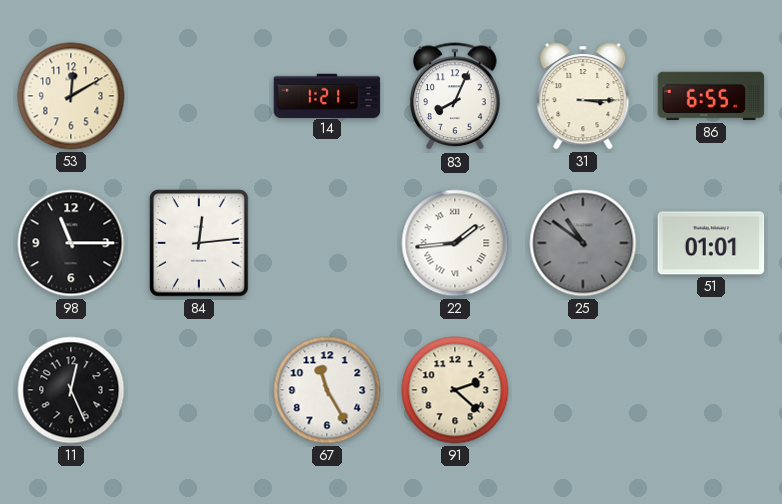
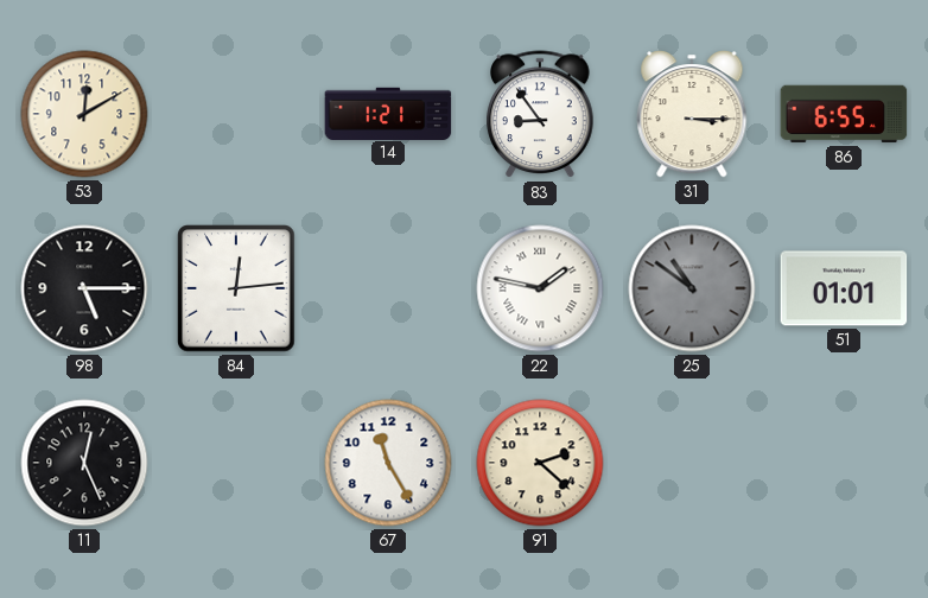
83: 8:04 -> 8:54 (540, 115)
98: 11:15 -> 5:15 (84, 288)
22: 1:44 -> 1:47 (540, 288)
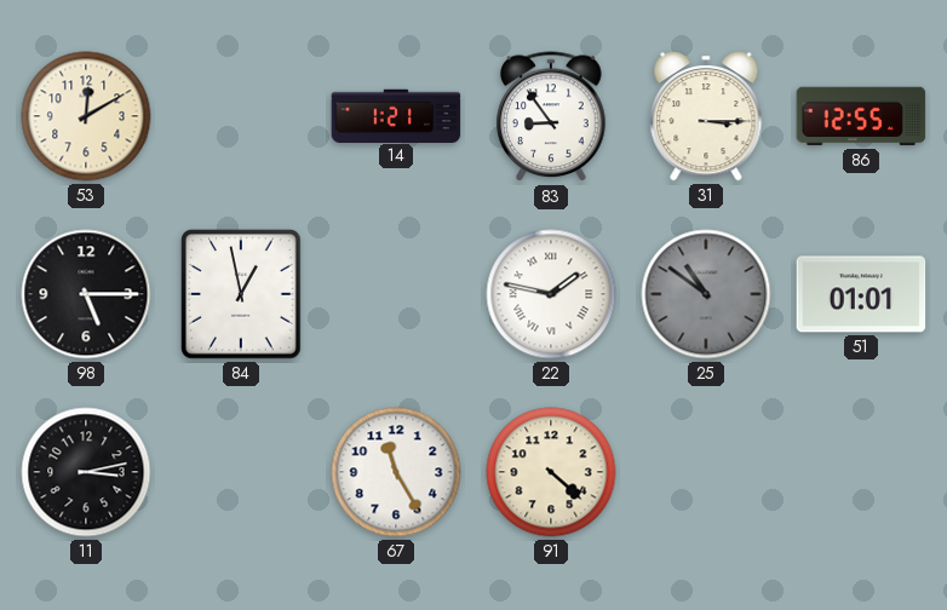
86: 6:55 -> 12:55 (861, 116)
84: 12:14 -> 12:58 (241, 294)
11: 12:26 -> 3:13 (86, 472)
91: 2:22 -> 4:22 (551, 472)
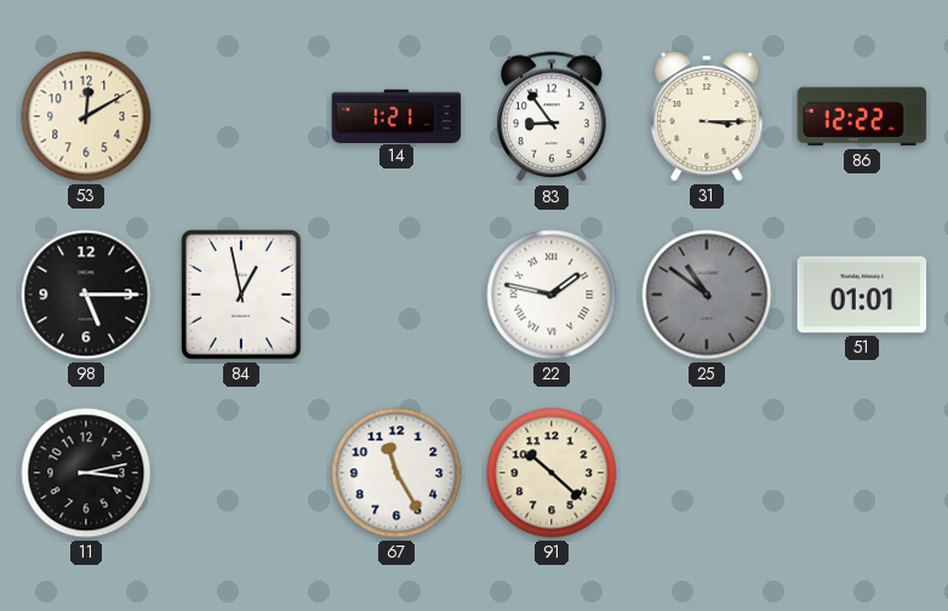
86: 12:55 -> 12:22 (862, 116)
91: 4:22 -> 10:22 (552, 473)
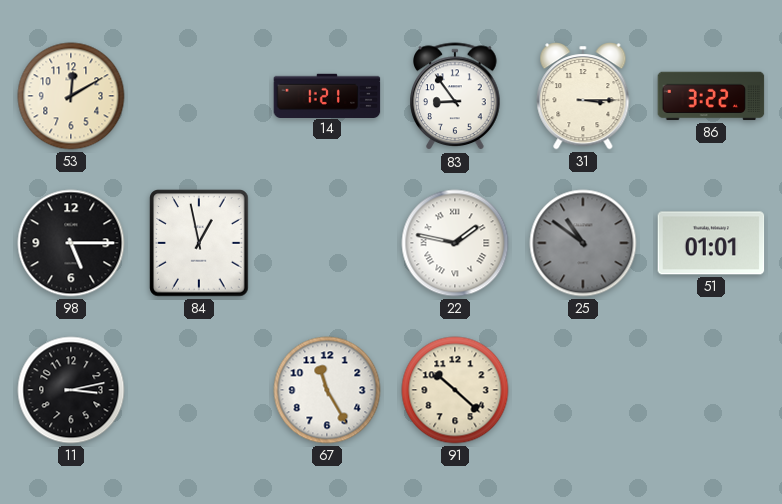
86: 12:22 -> 3:22 (711, 96)
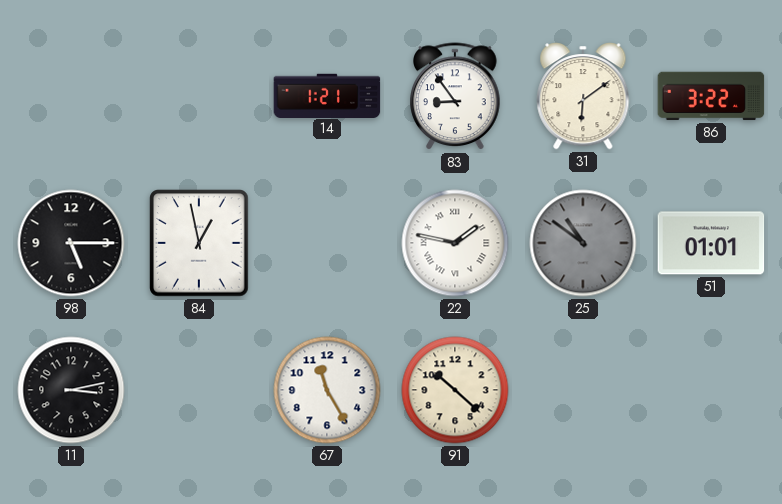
53: 12:10 -> none (71, 96)
31: 3:15 -> 6:09 (583, 96)
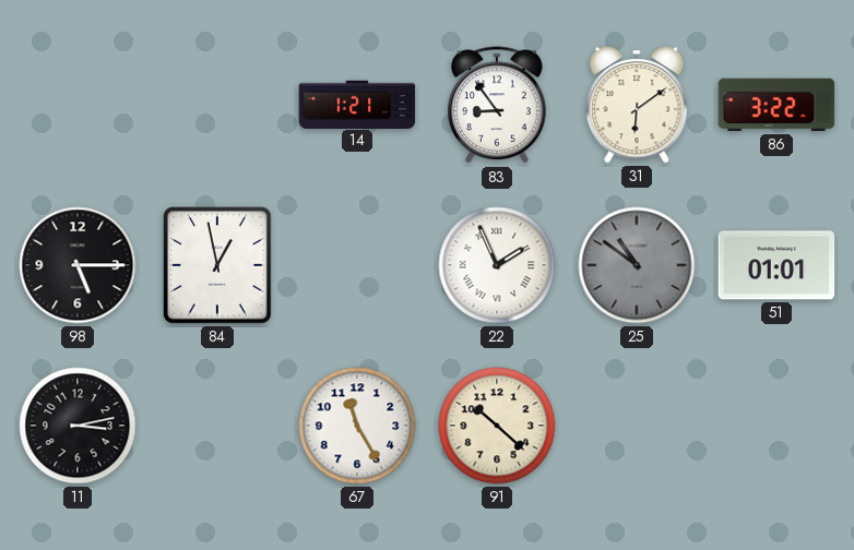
22: 1:47 -> 1:56 (497, 265)
